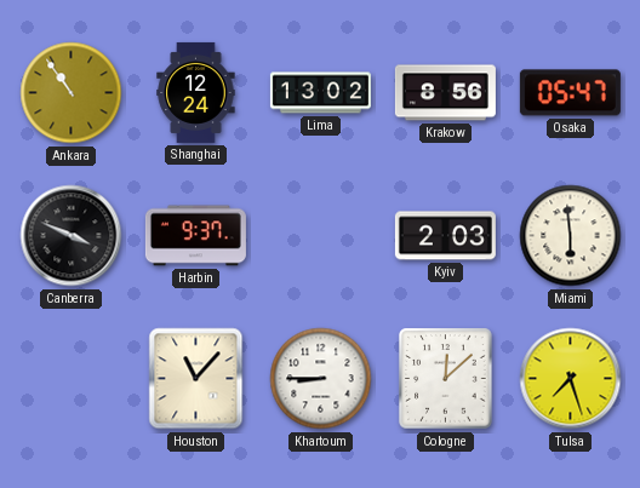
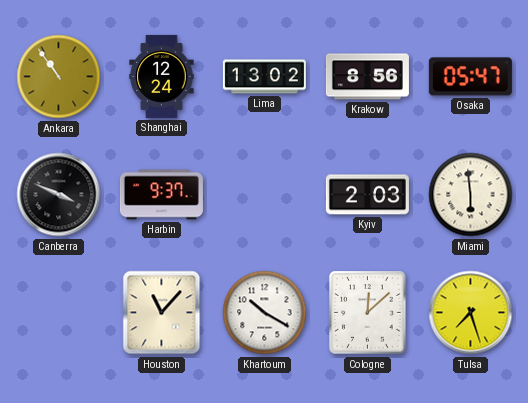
Khartoum: 8:45 -> 10:20 (265, 313)
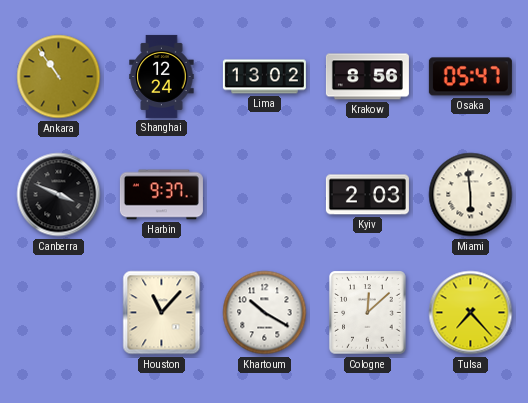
Tulsa: 7:27 -> 7:23 (471, 313)
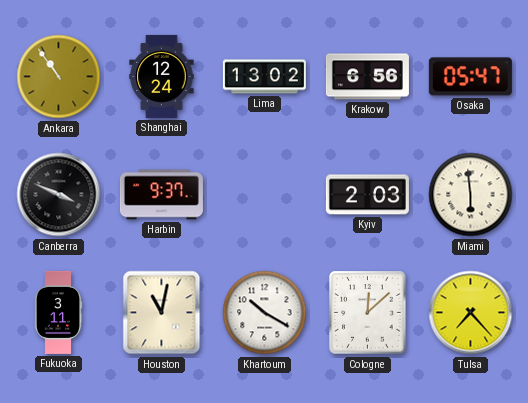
Krakow: 8:56 -> 6:56 (367, 77)
Fukuoka: none -> 3:11 (58, 312)
Houston: 11:07 -> 11:02 (162, 313)
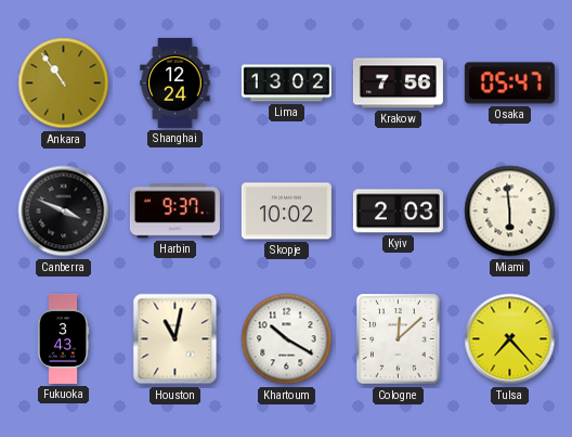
Krakow: 6:56 -> 7:56 (398, 83)
Skopje: none -> 10:02 (286, 211)
Fukuoka: 3:11 -> 3:43 (63, 338)
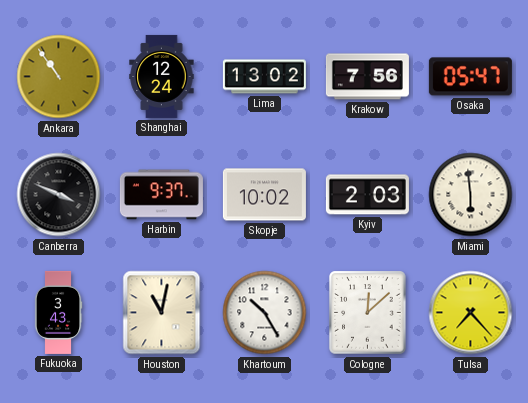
Khartoum: 10:20 -> 10:25 (265, 313)
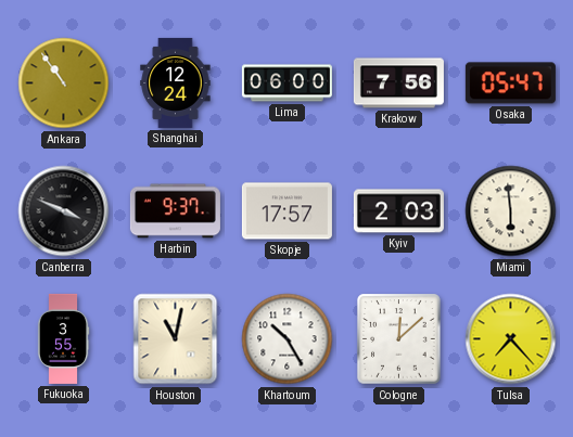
Lima: 13:02 -> 06:00 (286, 83)
Skopje: 10:02 -> 17:57 (286, 211)
Fukuoka: 3:43 -> 3:55 (63, 338)
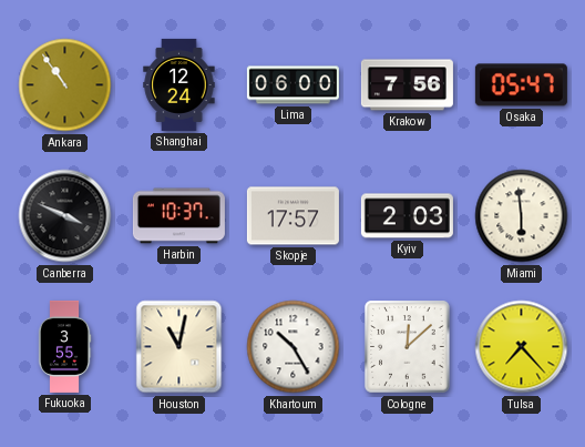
Harbin: 9:37 -> 10:37 (178, 216)
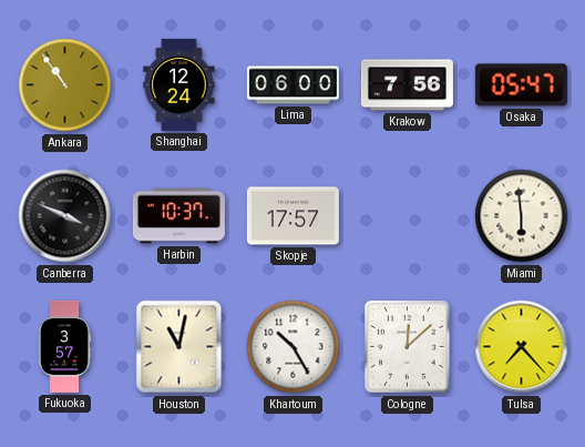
Kyiv: 2:03 -> none (407, 216)
Fukuoka: 3:55 -> 3:57 (64, 346)
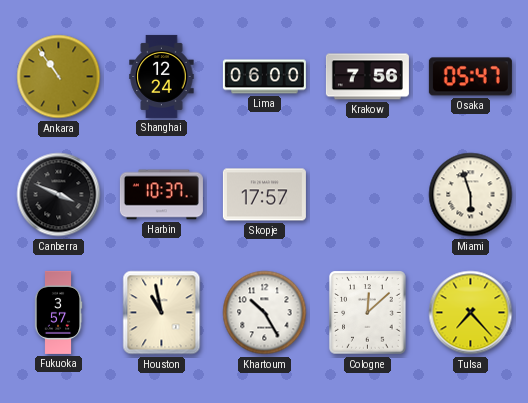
Miami: 5:59 -> 5:57 (471, 195)
Houston: 11:02 -> 10:58 (162, 313)
